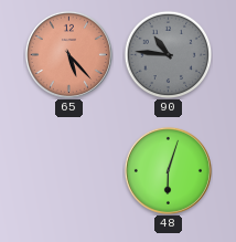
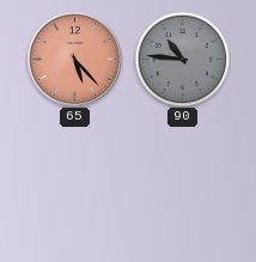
48: 6:03 -> none (168, 170)
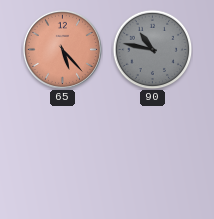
90: 10:46 -> 10:47 (152, 49)
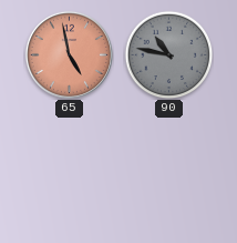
65: 5:23 -> 4:58 (69, 54)
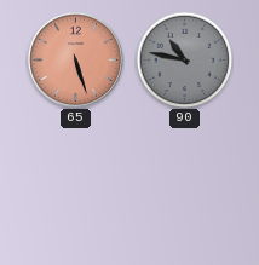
65: 4:58 -> 5:27 (75, 59)
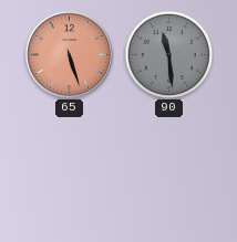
90: 10:47 -> 11:29 (168, 54)
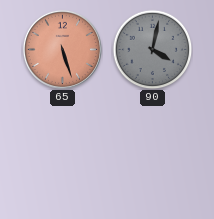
90: 11:29 -> 4:02 (152, 49)
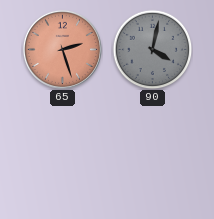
65: 5:27 -> 2:27 (62, 49)
